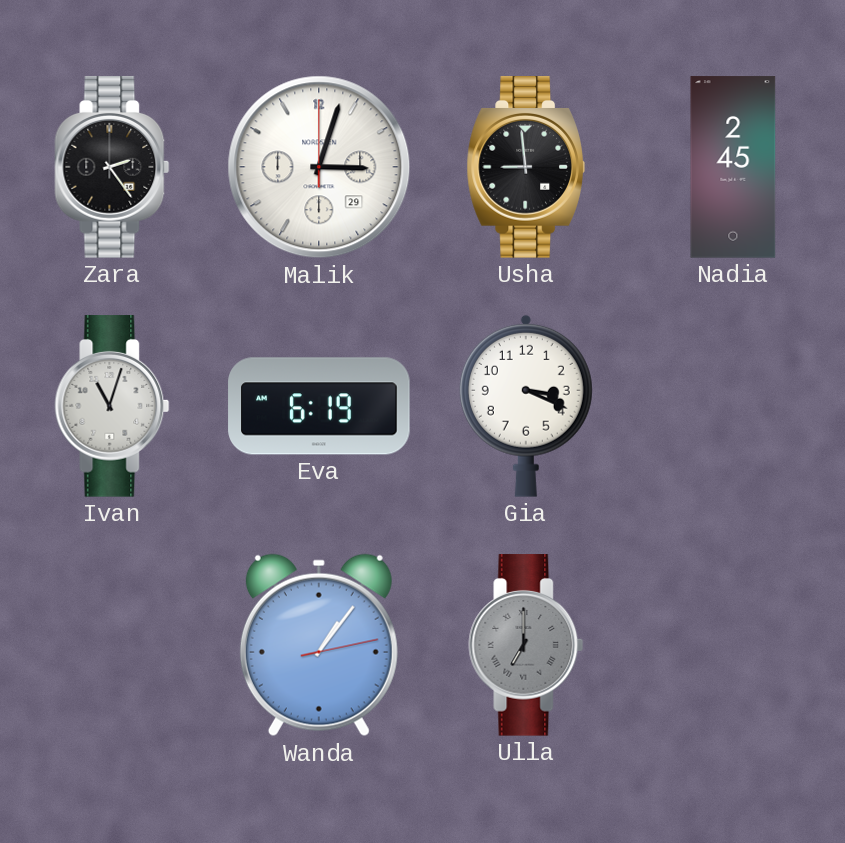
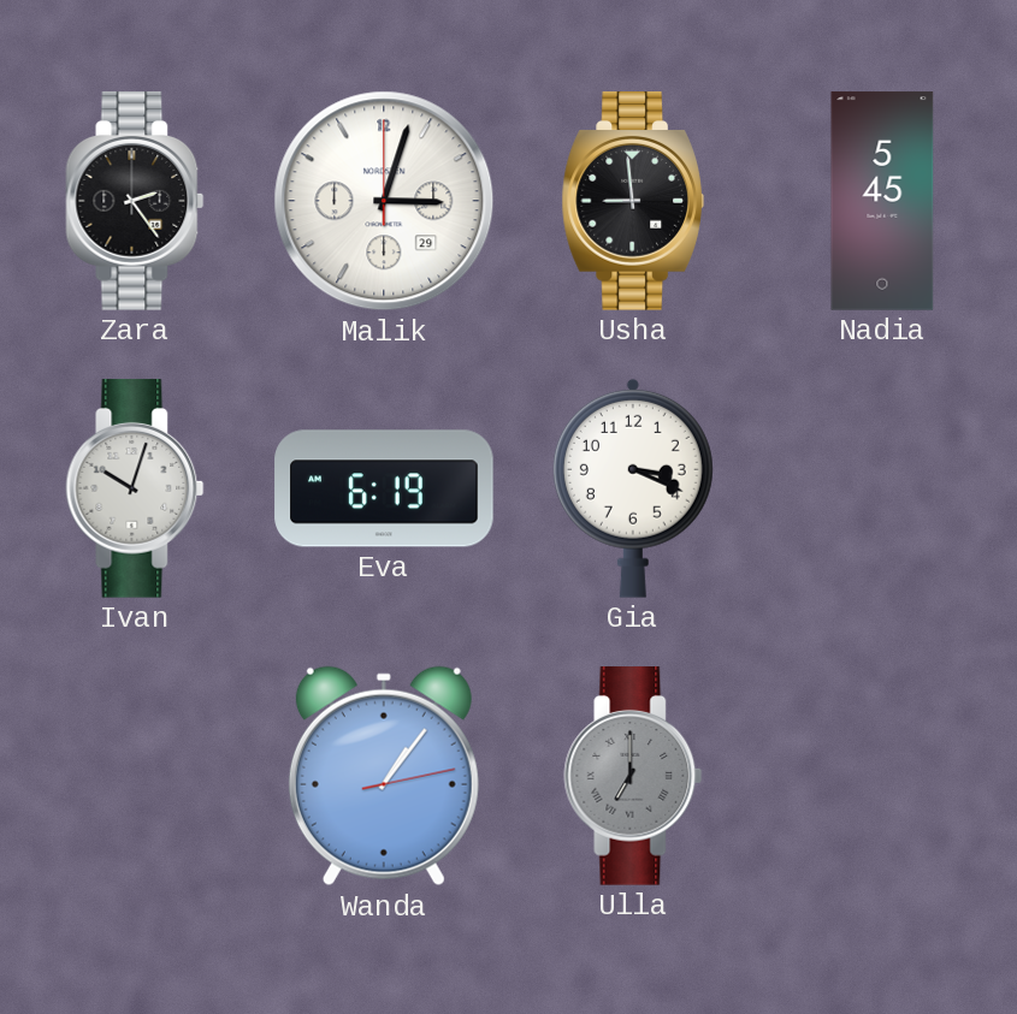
Nadia: 2:45 -> 5:45 (882, 201)
Ivan: 11:03 -> 10:03 (135, 488)
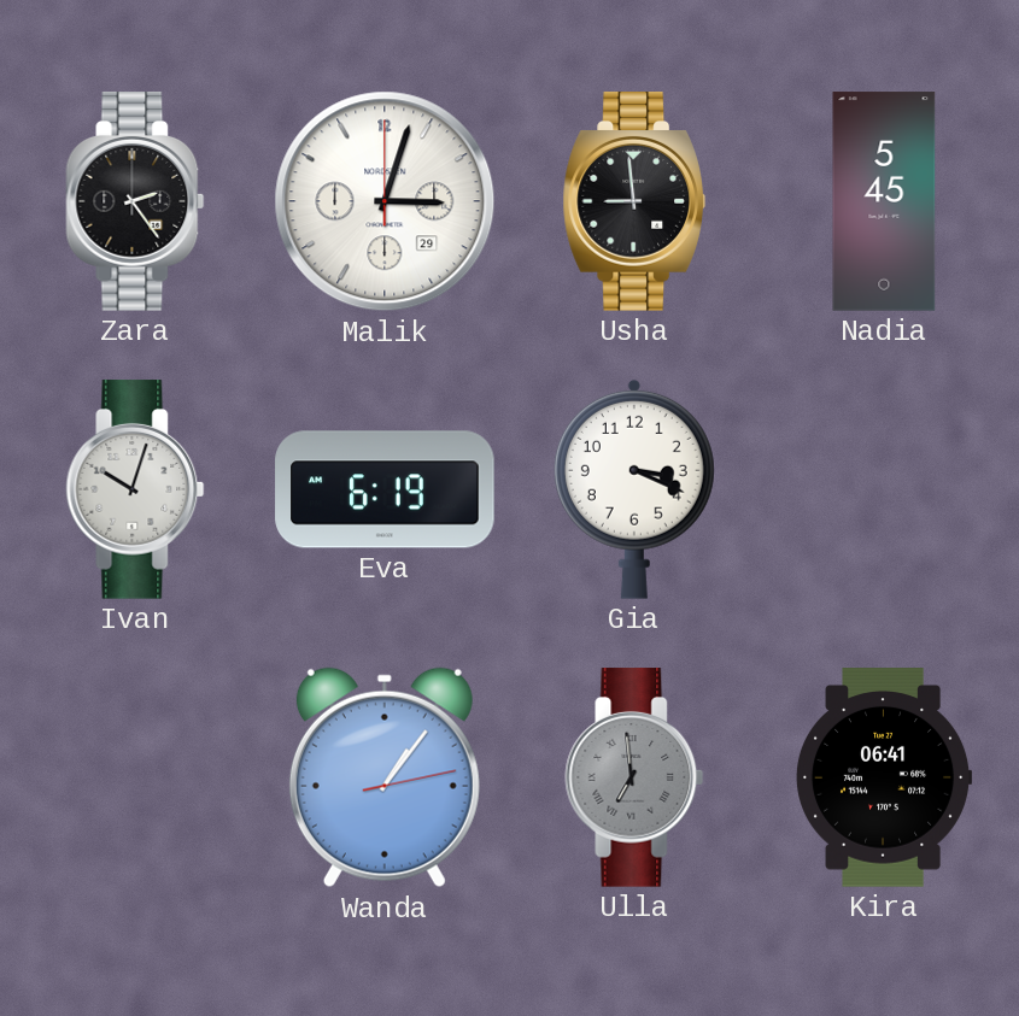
Ulla: 7:00 -> 6:59 (634, 777)
Kira: none -> 06:41 (884, 777)
